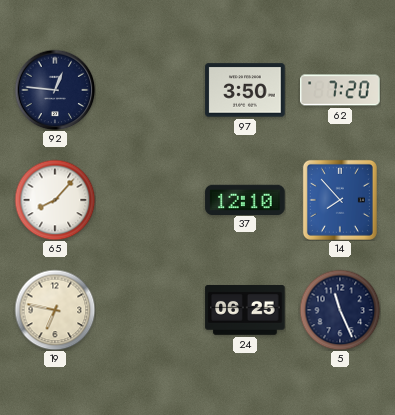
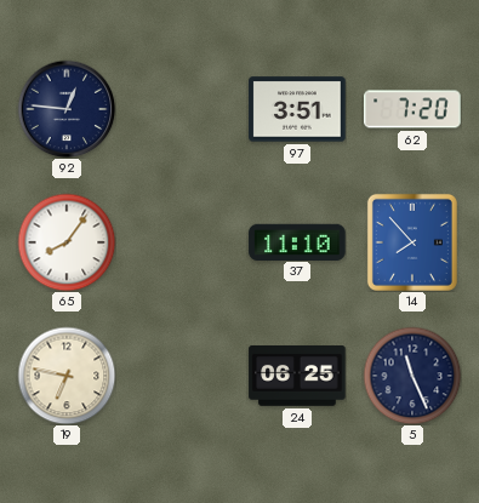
97: 3:50 -> 3:51 (297, 109)
65: 8:07 -> 8:06 (67, 242)
37: 12:10 -> 11:10 (297, 241)
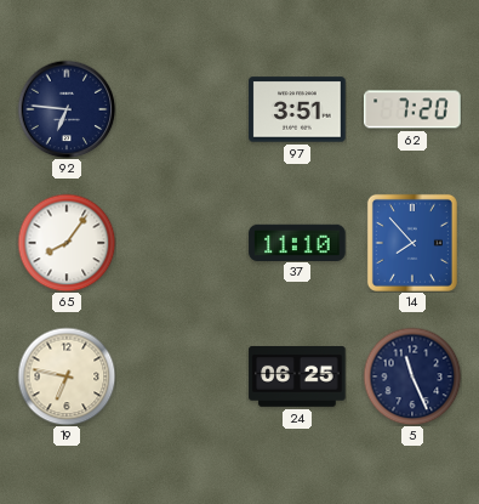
92: 12:46 -> 6:46 (67, 109)
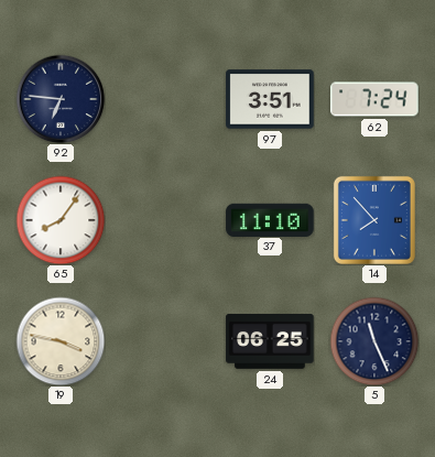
62: 7:20 -> 7:24 (374, 99)
19: 6:47 -> 3:47 (61, 341)
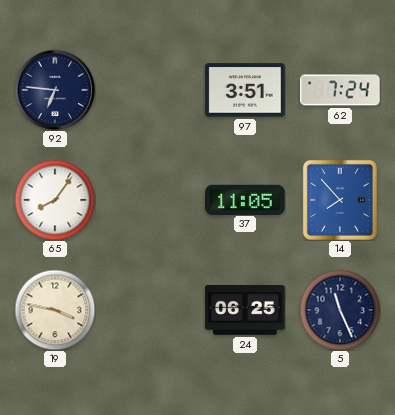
37: 11:10 -> 11:05 (245, 199)
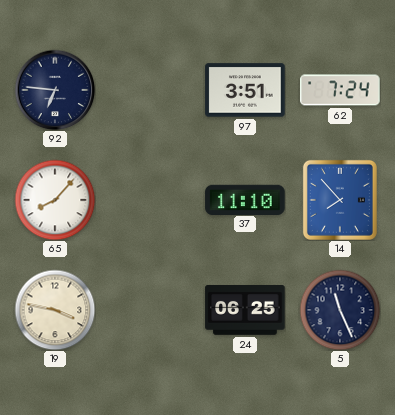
65: 8:06 -> 8:07 (55, 200)
37: 11:05 -> 11:10 (245, 199)
